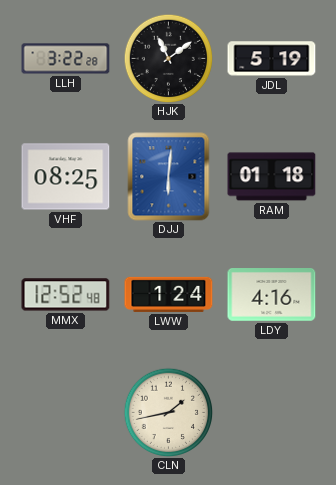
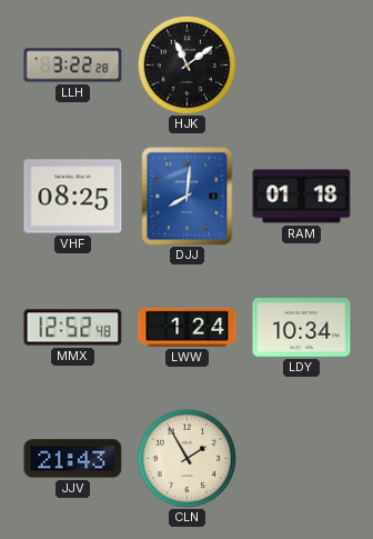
JDL: 5:19 -> none (272, 59)
DJJ: 6:01 -> 8:01 (188, 197)
LDY: 4:16 -> 10:34 (302, 328)
JJV: none -> 21:43 (73, 459)
CLN: 1:43 -> 1:55 (186, 458)
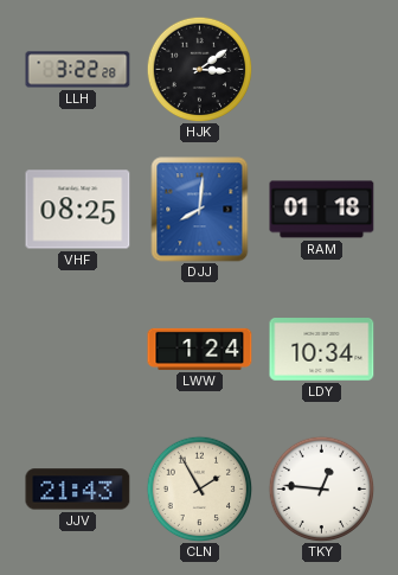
HJK: 11:09 -> 3:09 (199, 69)
MMX: 12:52 -> none (73, 328)
TKY: none -> 12:46 (321, 488)
